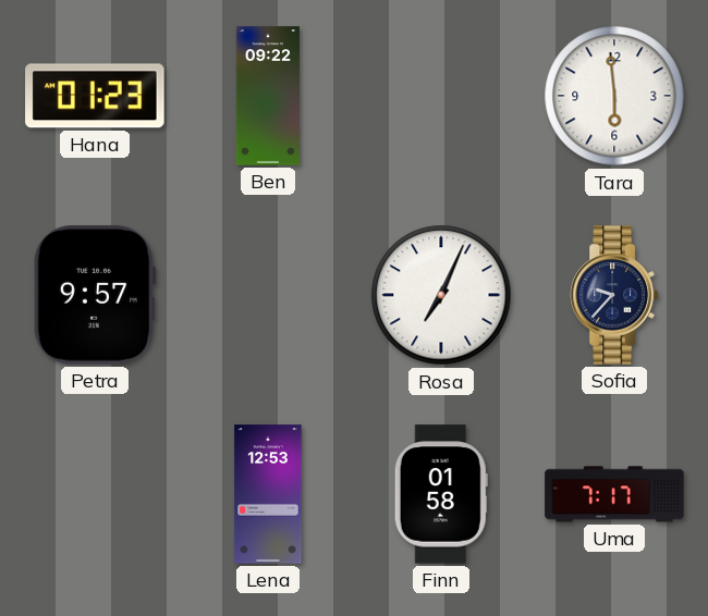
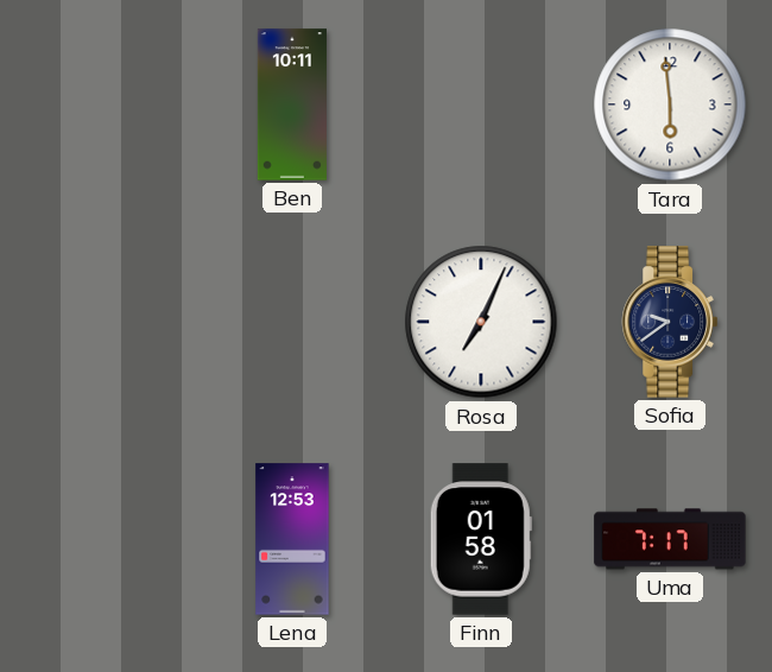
Hana: 01:23 -> none (95, 96)
Ben: 09:22 -> 10:11 (292, 104)
Petra: 9:57 -> none (95, 295)
Sofia: 9:37 -> 9:39 (670, 322)
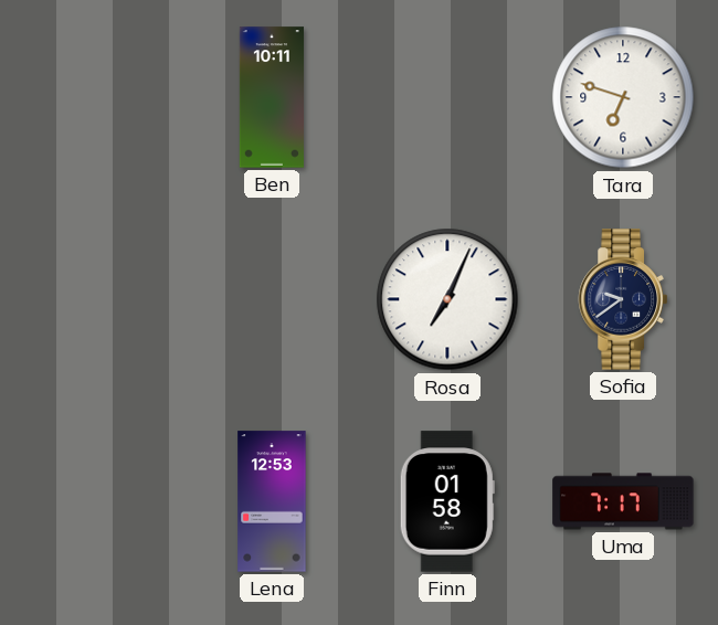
Tara: 5:59 -> 6:48 (623, 97)
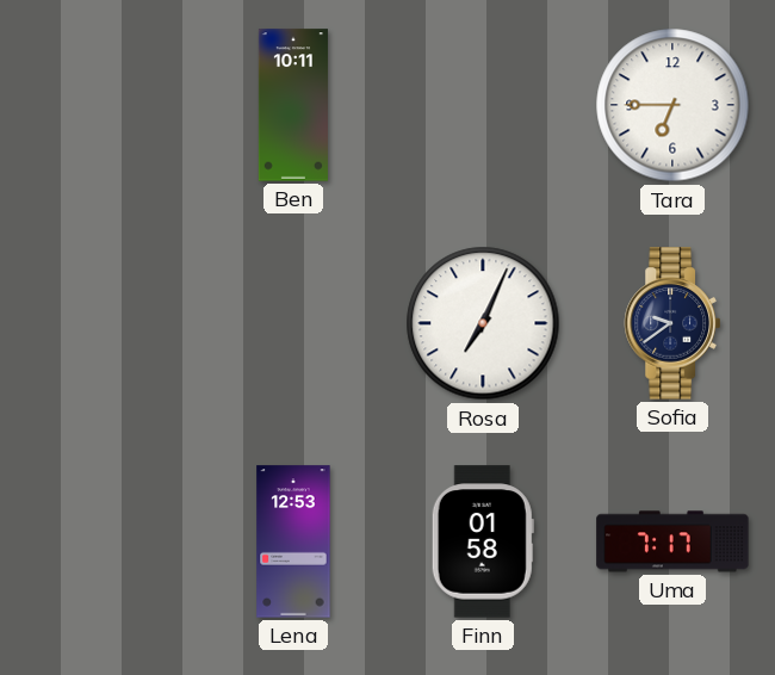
Tara: 6:48 -> 6:45 (672, 105)
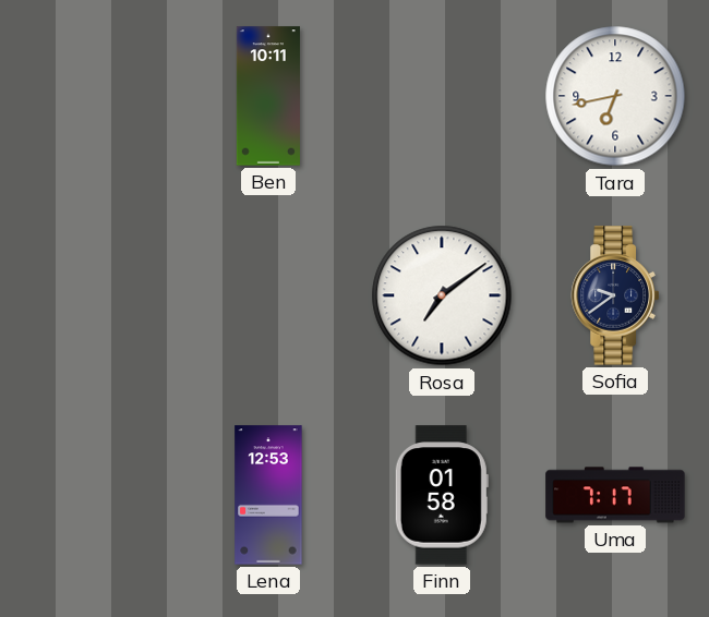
Tara: 6:45 -> 6:43 (615, 96)
Rosa: 7:04 -> 7:09 (442, 295)
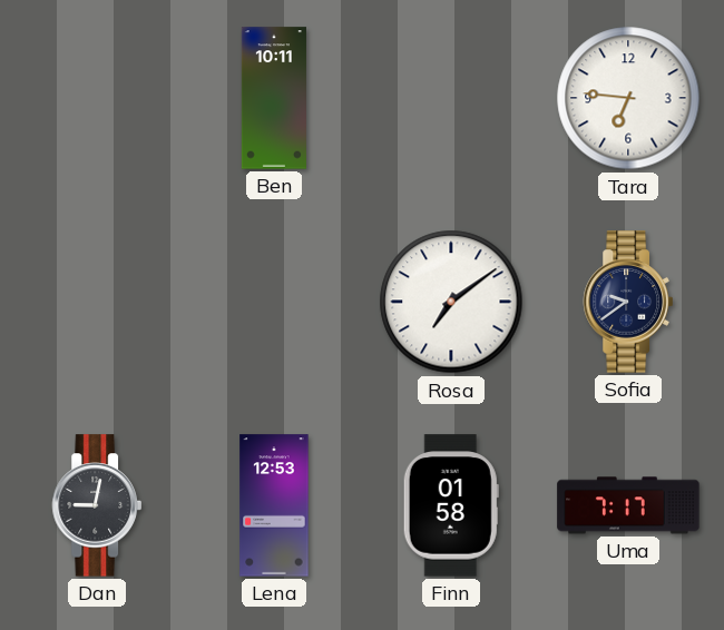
Tara: 6:43 -> 6:46 (628, 98)
Dan: none -> 9:02 (97, 505)
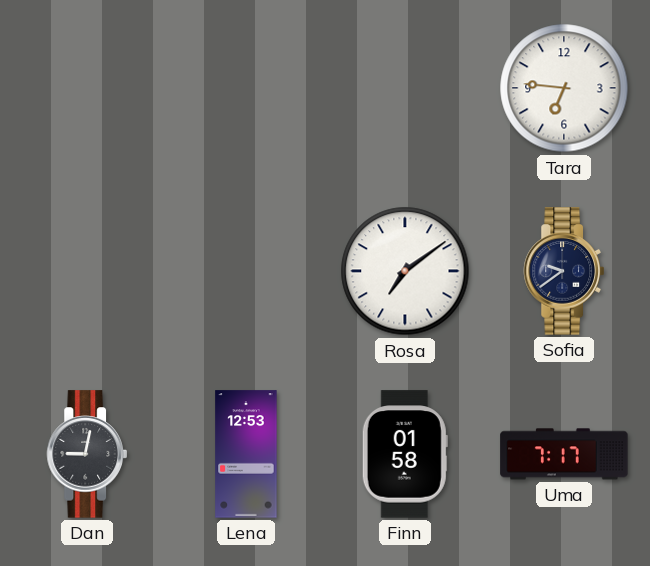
Ben: 10:11 -> none (274, 98)
